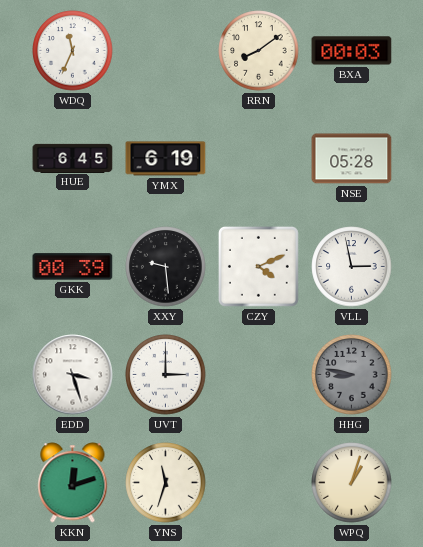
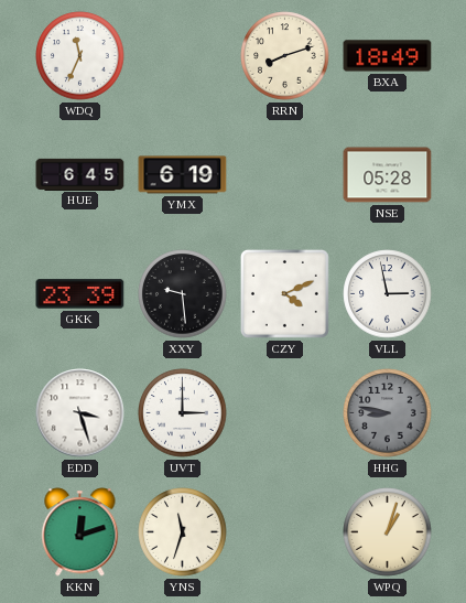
RRN: 8:09 -> 8:12 (285, 56)
BXA: 00:03 -> 18:49 (388, 56)
GKK: 00:39 -> 23:39 (80, 294)
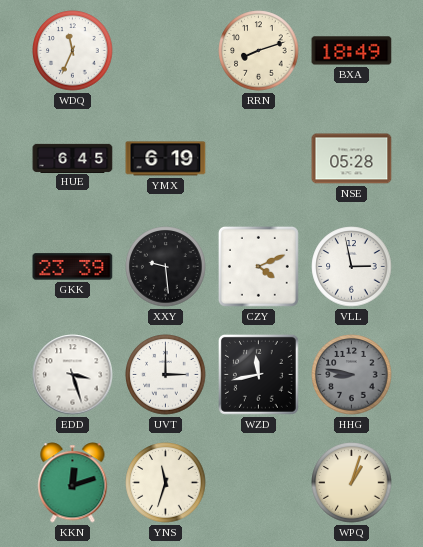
WZD: none -> 11:43 (258, 374)
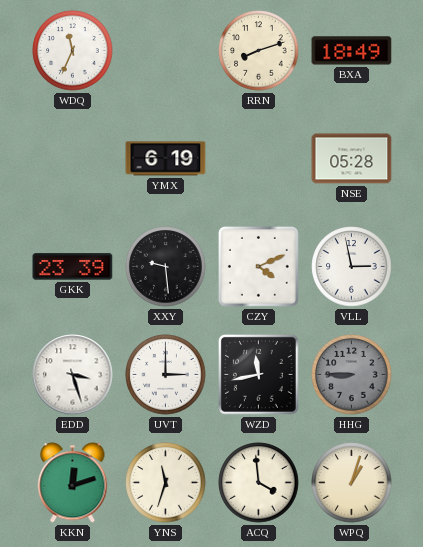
HUE: 6:45 -> none (73, 158)
HHG: 8:47 -> 8:45 (352, 375)
ACQ: none -> 3:59 (259, 483)
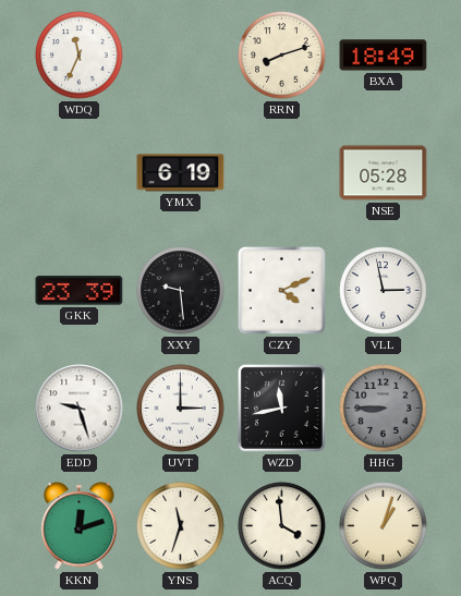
EDD: 3:27 -> 9:27 (80, 409)
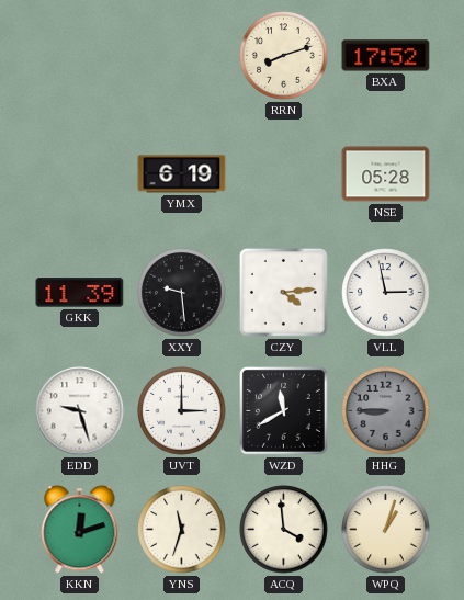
WDQ: 11:34 -> none (80, 56)
BXA: 18:49 -> 17:52 (386, 56)
GKK: 23:39 -> 11:39 (80, 293)
CZY: 4:11 -> 4:14 (283, 292)
WZD: 11:43 -> 11:40 (283, 410)
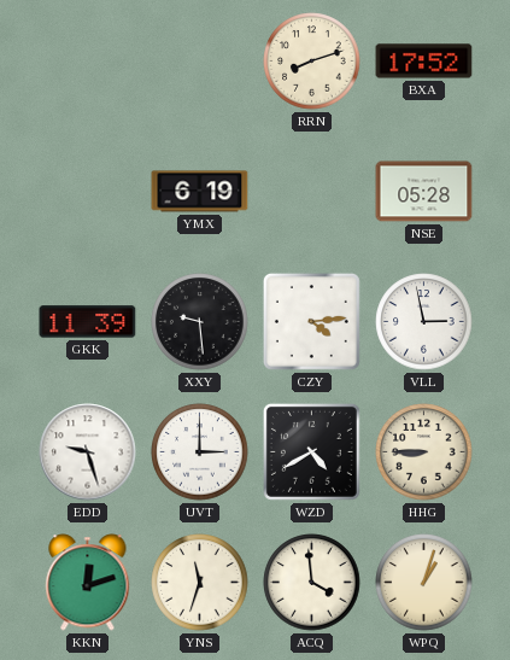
WZD: 11:40 -> 4:40 (311, 451)
HHG dial: grey -> cream (424, 452)
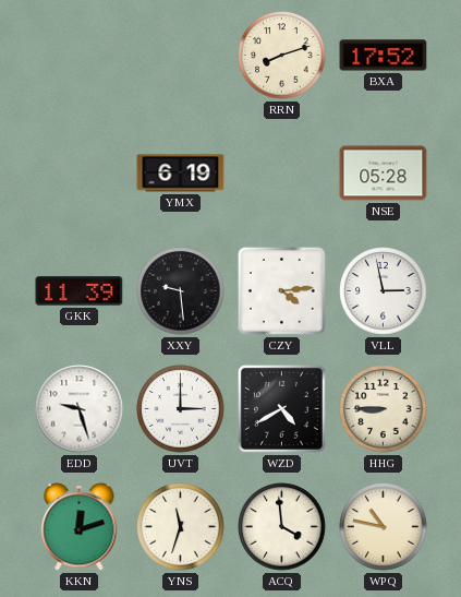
WPQ: 1:03 -> 10:47 (384, 527)
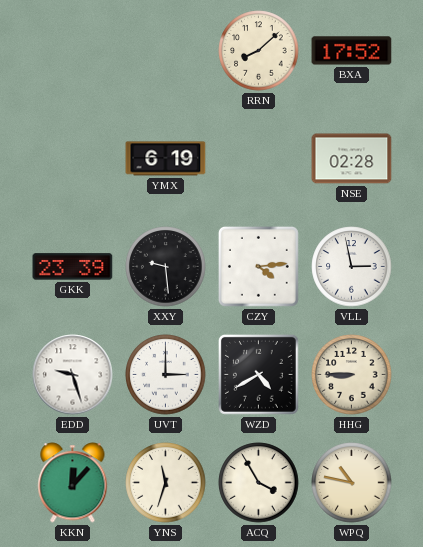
RRN: 8:12 -> 8:08 (259, 51)
NSE: 05:28 -> 02:28 (352, 159)
GKK: 11:39 -> 23:39 (73, 267)
KKN: 12:12 -> 12:07 (73, 483)
ACQ: 3:59 -> 3:55 (259, 483)
